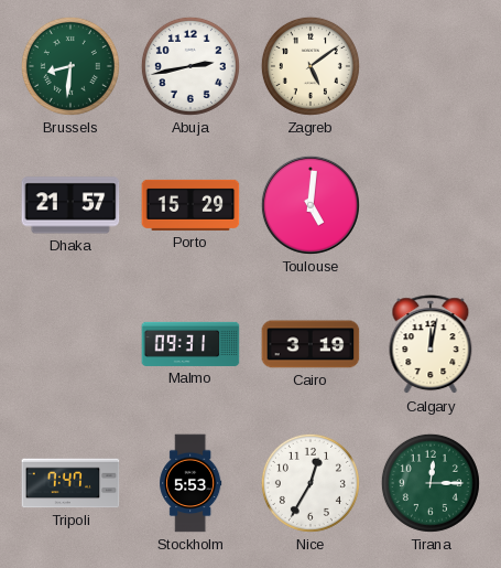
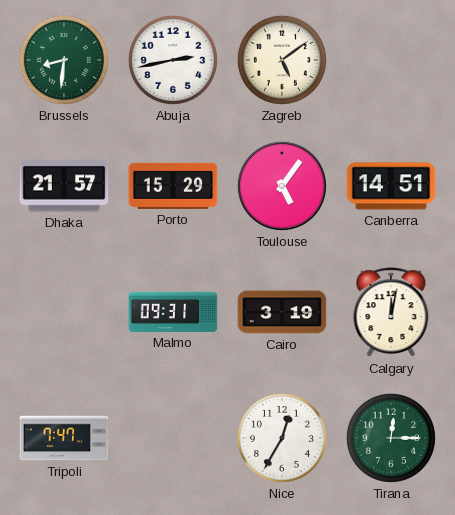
Toulouse: 5:01 -> 5:06 (282, 186)
Canberra: none -> 14:51 (391, 186)
Stockholm: 5:53 -> none (190, 483)
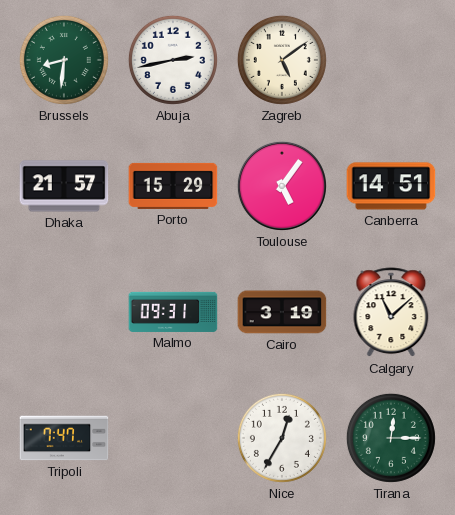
Calgary: 12:02 -> 11:08 (391, 313)
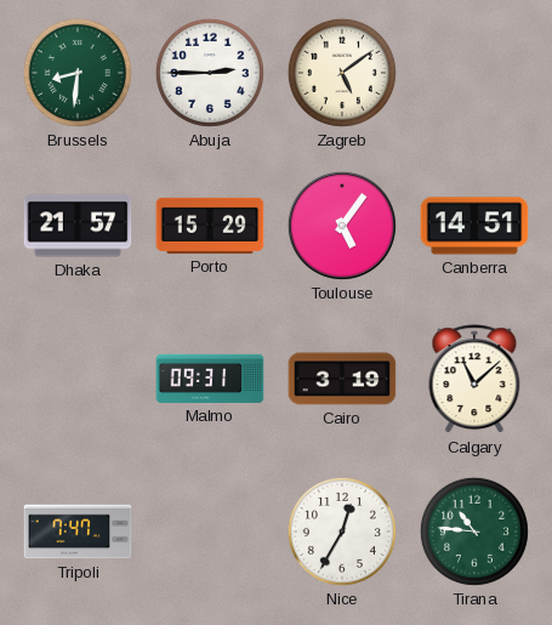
Abuja: 2:43 -> 2:45 (210, 73)
Tirana: 12:15 -> 10:46 (474, 532)
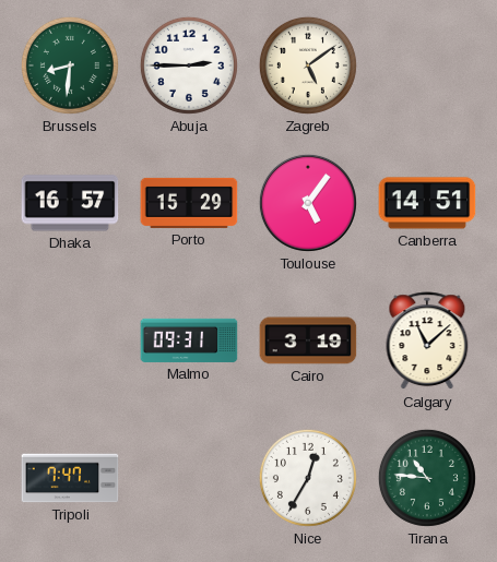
Dhaka: 21:57 -> 16:57 (70, 203)
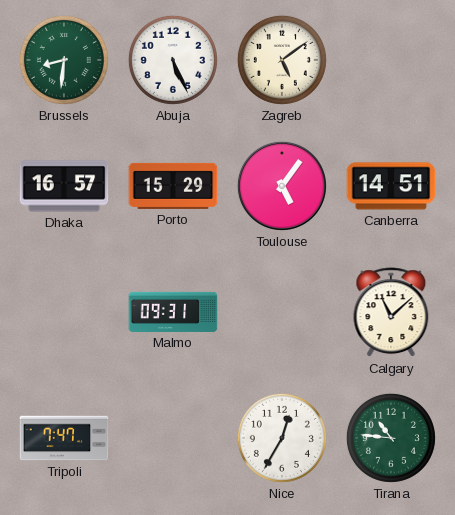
Abuja: 2:45 -> 5:26 (173, 60)
Cairo: 3:19 -> none (308, 340)
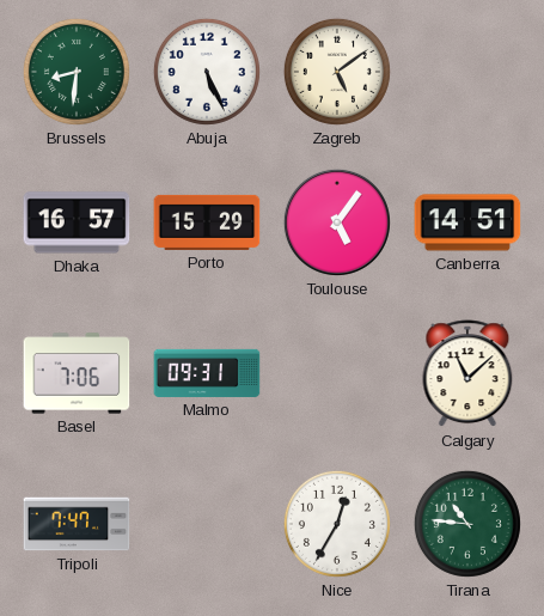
Basel: none -> 7:06 (77, 373)
